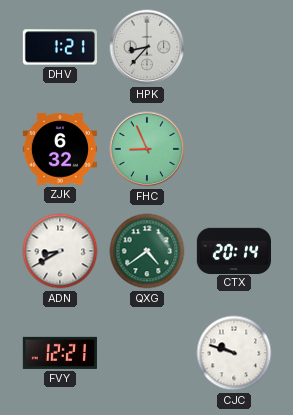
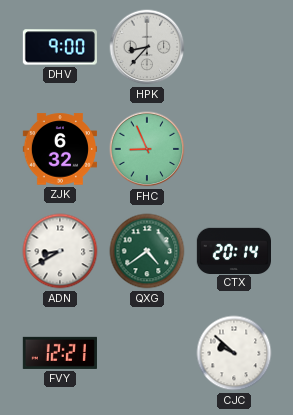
DHV: 1:21 -> 9:00 (60, 47)
CJC: 9:48 -> 9:52 (234, 353)
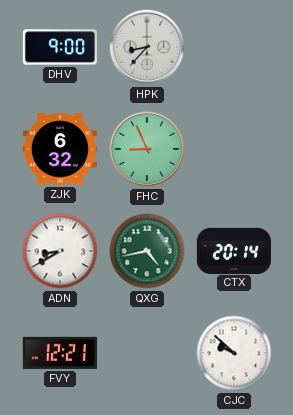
QXG: 4:39 -> 4:43 (147, 251)
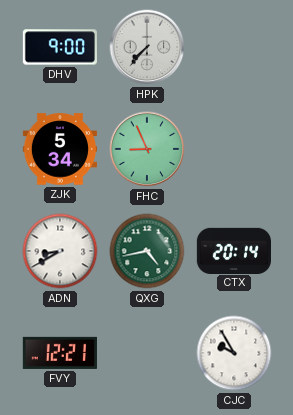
HPK: 8:37 -> 7:37 (147, 47)
ZJK: 6:32 -> 5:34 (59, 149)
CJC: 9:52 -> 9:55 (234, 353)
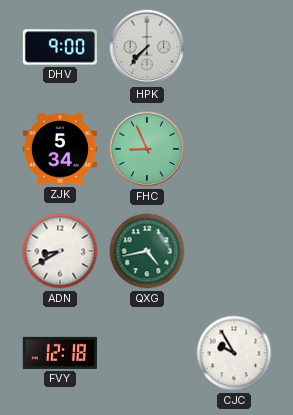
CTX: 20:14 -> none (233, 250)
FVY: 12:21 -> 12:18 (60, 353)
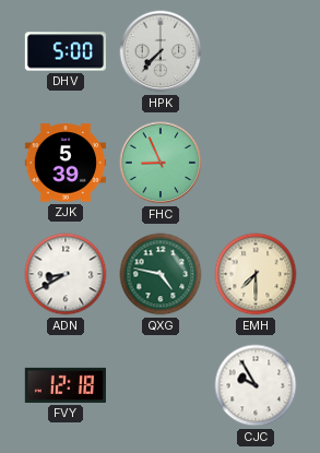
DHV: 9:00 -> 5:00 (66, 51)
ZJK: 5:34 -> 5:39 (64, 163)
QXG: 4:43 -> 4:47 (161, 274)
EMH: none -> 7:30 (256, 274)
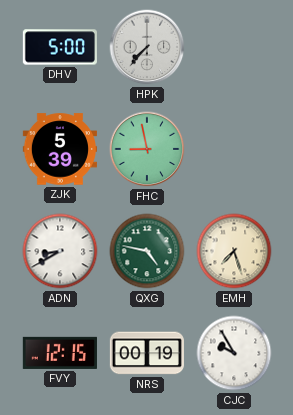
FHC: 8:56 -> 8:58 (147, 149)
EMH: 7:30 -> 7:27 (234, 251)
FVY: 12:18 -> 12:15 (60, 353)
NRS: none -> 00:19 (147, 353)
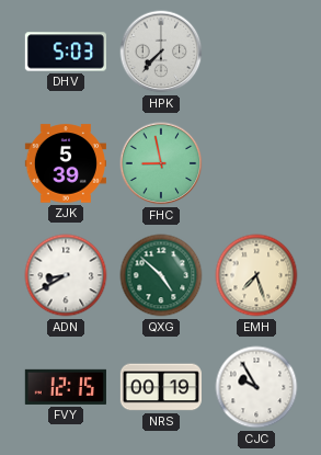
DHV: 5:00 -> 5:03 (66, 52)
QXG: 4:47 -> 4:52 (161, 275)
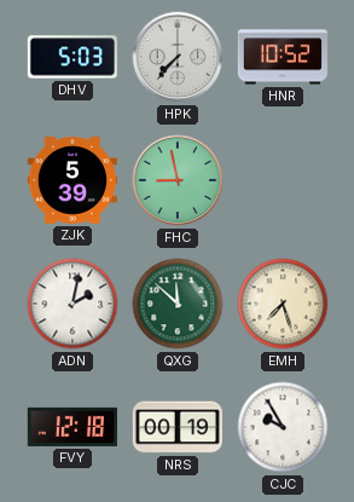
HNR: none -> 10:52 (282, 57)
ADN: 8:40 -> 2:02 (72, 304)
QXG: 4:52 -> 11:52 (178, 304)
FVY: 12:15 -> 12:18 (72, 427)
